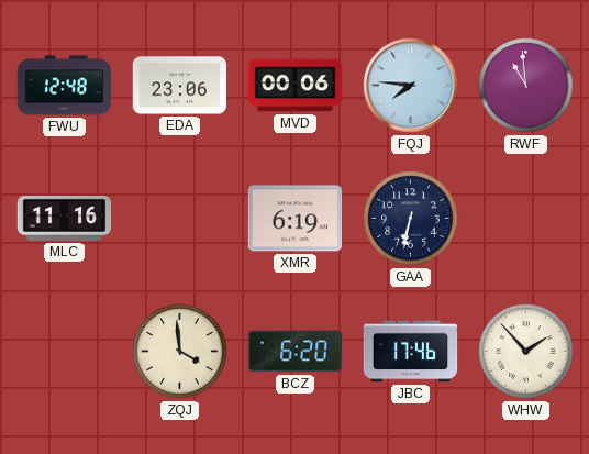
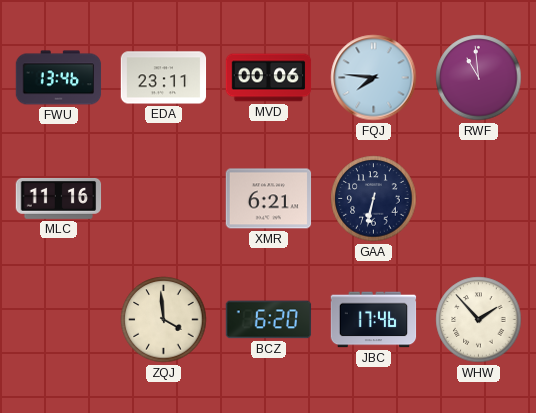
FWU: 12:48 -> 13:46 (59, 78)
EDA: 23:06 -> 23:11 (164, 78)
XMR: 6:19 -> 6:21 (269, 199)
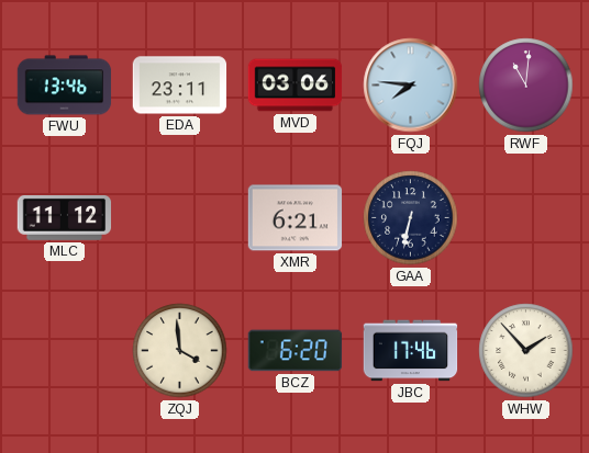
MVD: 00:06 -> 03:06 (296, 86)
RWF: 10:59 -> 11:01 (526, 86)
MLC: 11:16 -> 11:12 (65, 218)
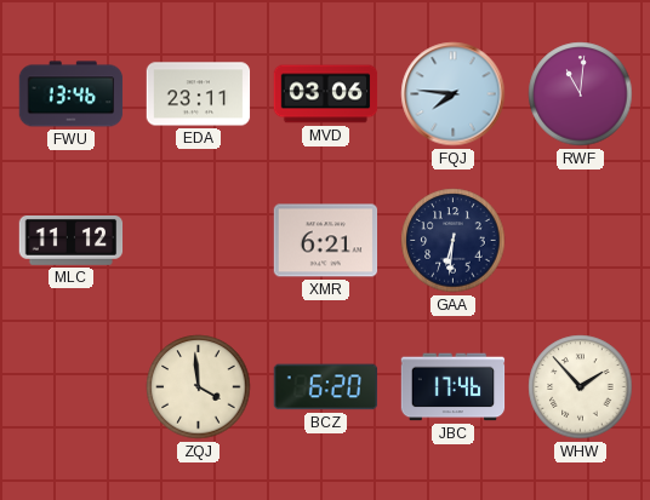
GAA: 6:32 -> 6:31 (454, 241)
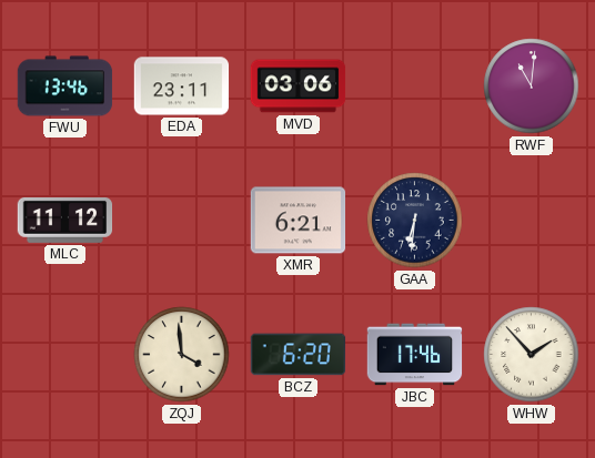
FQJ: 7:46 -> none (454, 94)
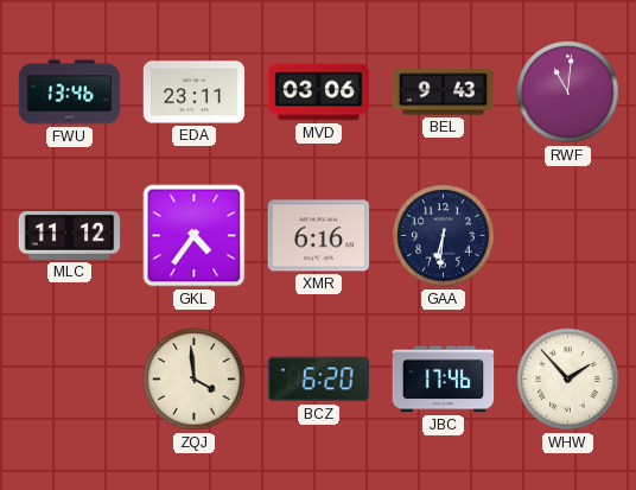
BEL: none -> 9:43 (444, 93)
GKL: none -> 4:36 (195, 236)
XMR: 6:21 -> 6:16 (319, 236)
